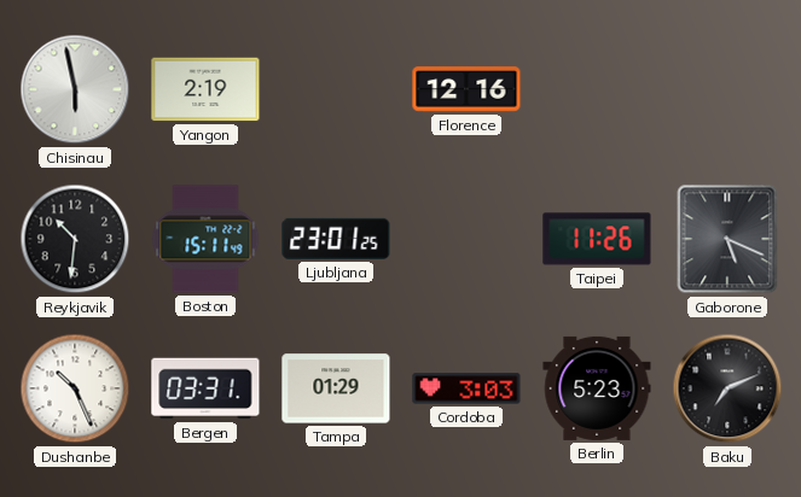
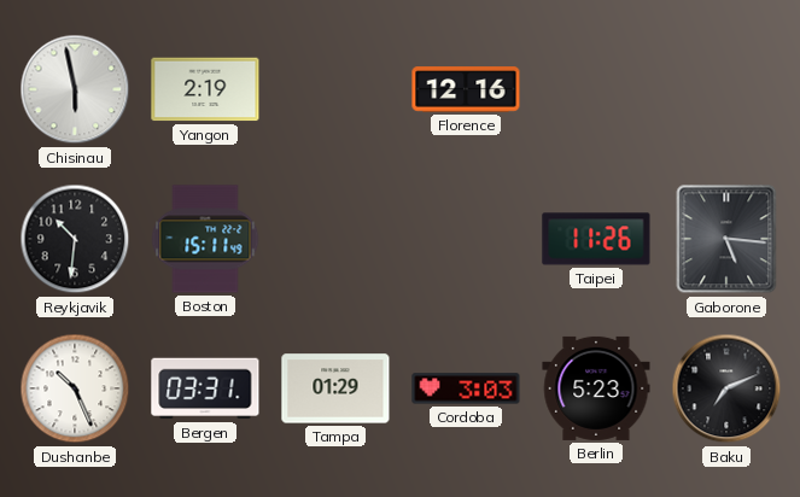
Ljubljana: 23:01 -> none (336, 239)
Gaborone: 5:19 -> 5:16 (726, 239)
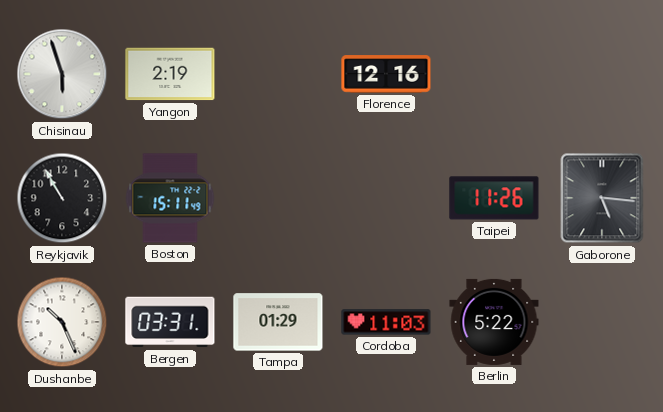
Chisinau: 5:58 -> 5:57 (62, 74)
Reykjavik: 10:31 -> 10:55 (62, 198)
Cordoba: 3:03 -> 11:03 (386, 322)
Berlin: 5:23 -> 5:22 (494, 322)
Baku: 7:11 -> none (726, 388)
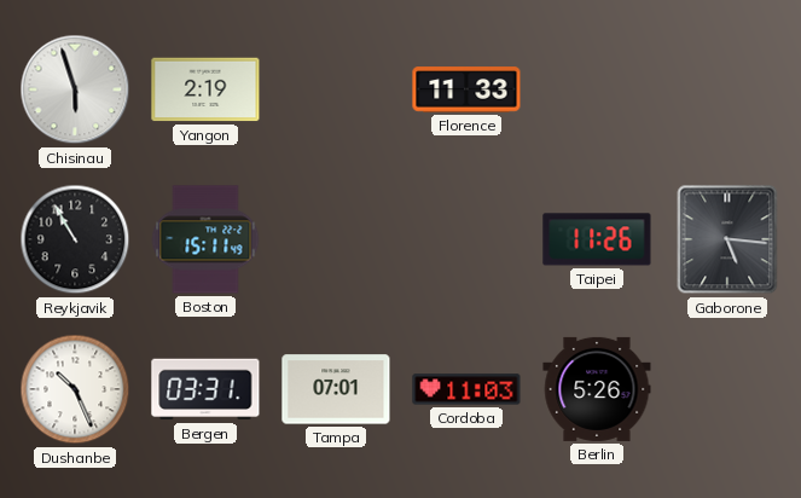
Florence: 12:16 -> 11:33 (466, 89)
Tampa: 01:29 -> 07:01 (336, 389)
Berlin: 5:22 -> 5:26 (597, 389)
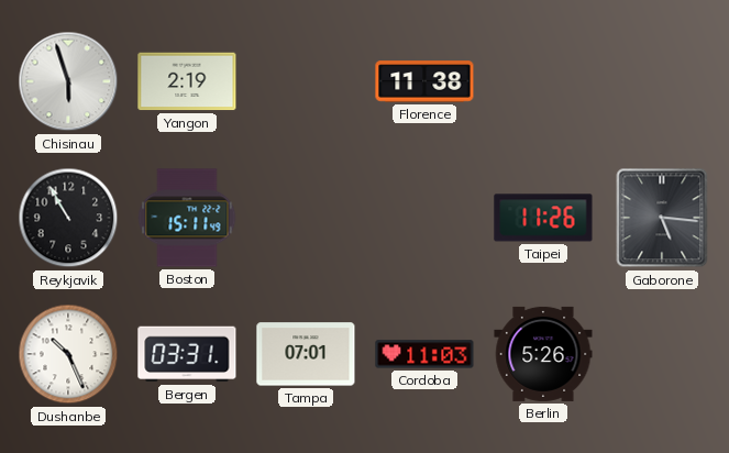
Florence: 11:33 -> 11:38 (424, 81)
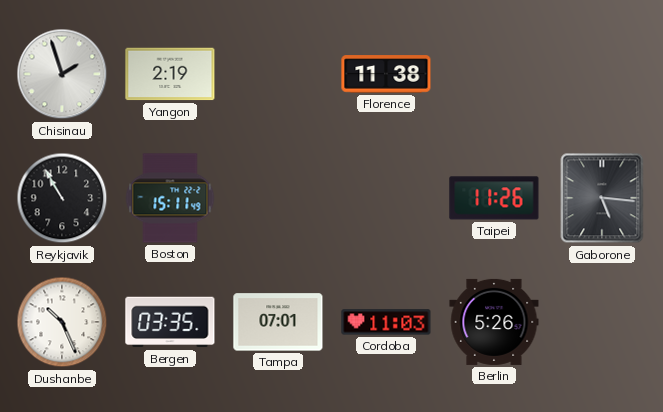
Chisinau: 5:57 -> 1:57 (62, 74)
Bergen: 03:31 -> 03:35 (170, 322)
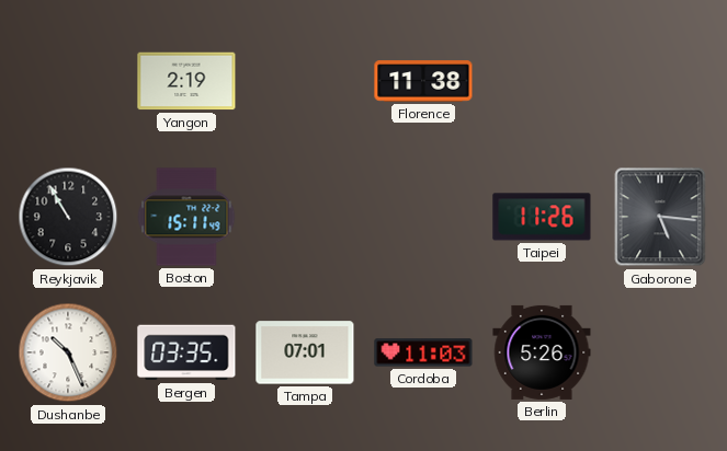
Chisinau: 1:57 -> none (62, 74)
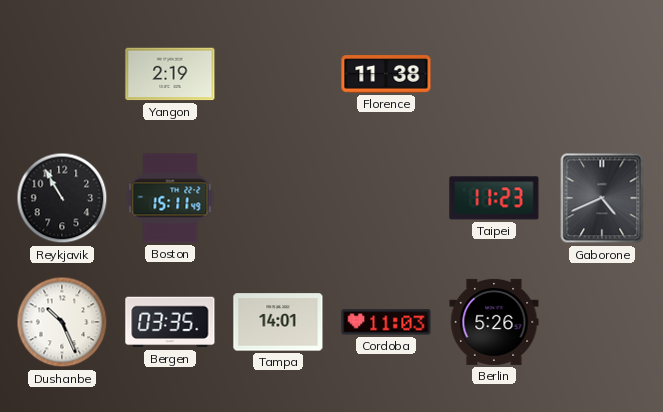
Taipei: 11:26 -> 11:23 (494, 198)
Gaborone: 5:16 -> 4:41 (602, 198)
Tampa: 07:01 -> 14:01 (278, 322)
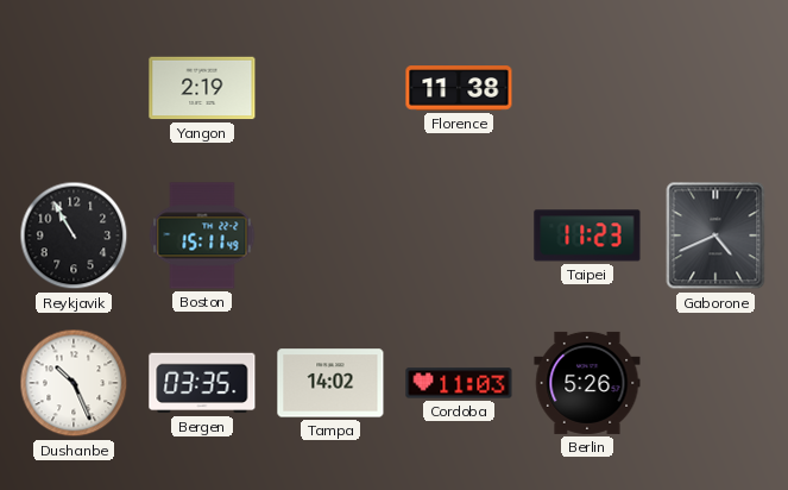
Tampa: 14:01 -> 14:02 (330, 383)
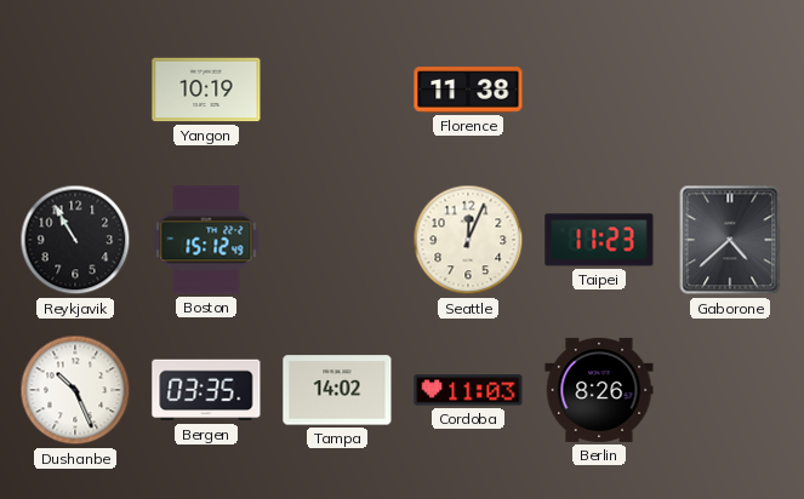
Yangon: 2:19 -> 10:19 (206, 90)
Boston: 15:11 -> 15:12 (206, 240)
Seattle: none -> 12:04 (468, 240)
Gaborone: 4:41 -> 4:38 (730, 240)
Berlin: 5:26 -> 8:26 (599, 390)
